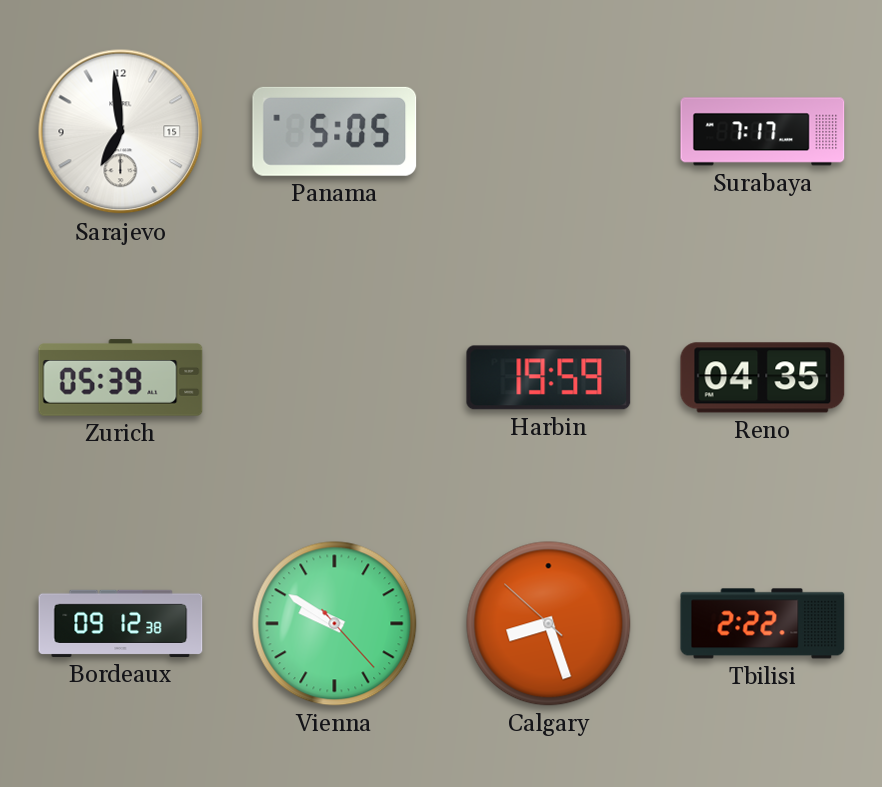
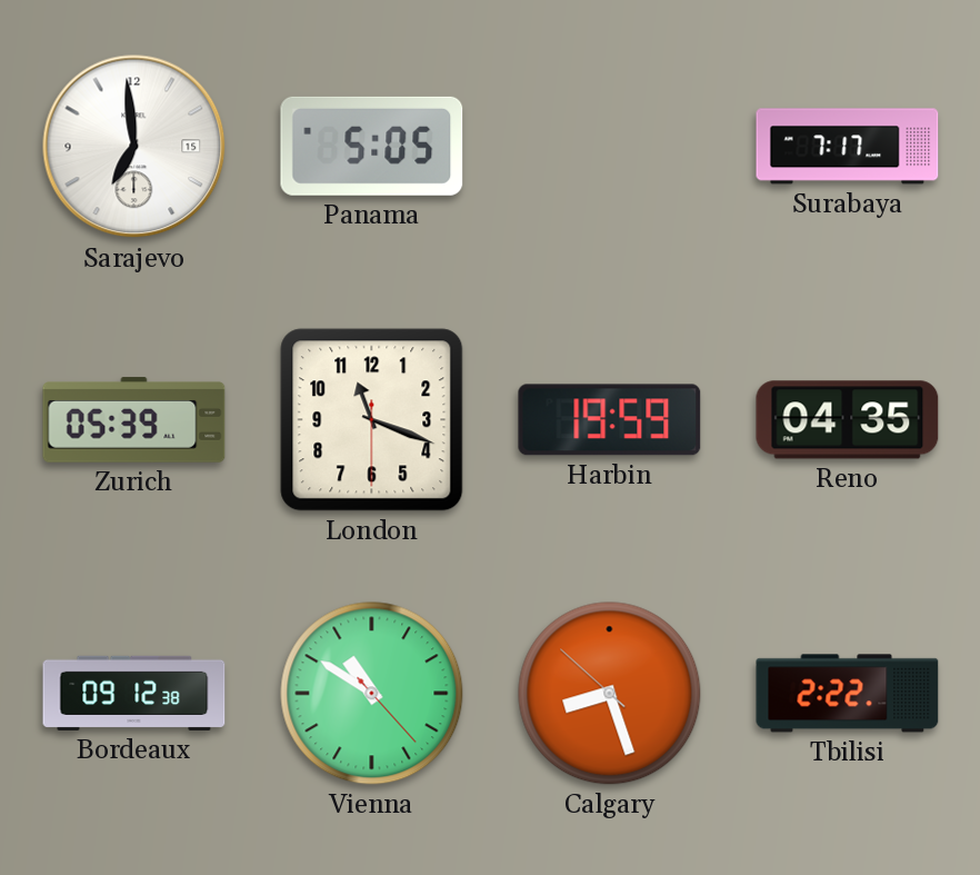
London: none -> 11:18 (372, 420)
Vienna: 9:50 -> 10:50 (372, 694)
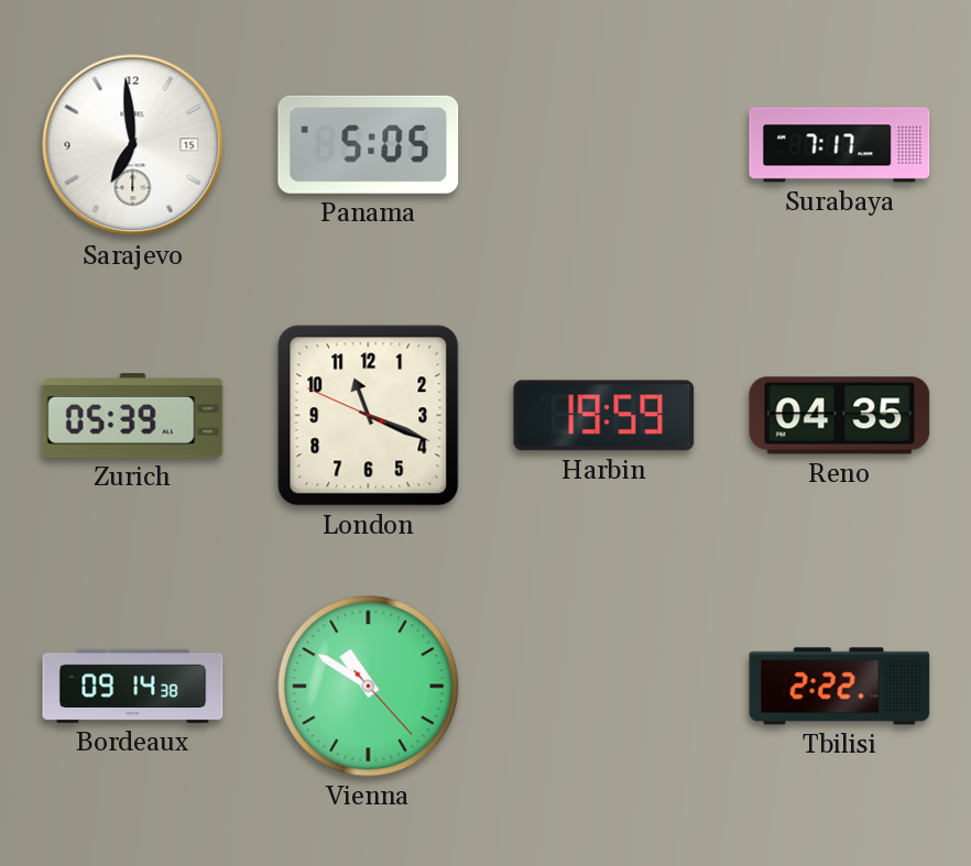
London: 11:18:30 -> 11:18:49 (369, 416)
Bordeaux: 09:12 -> 09:14 (133, 686)
Calgary: 8:26 -> none (610, 694)
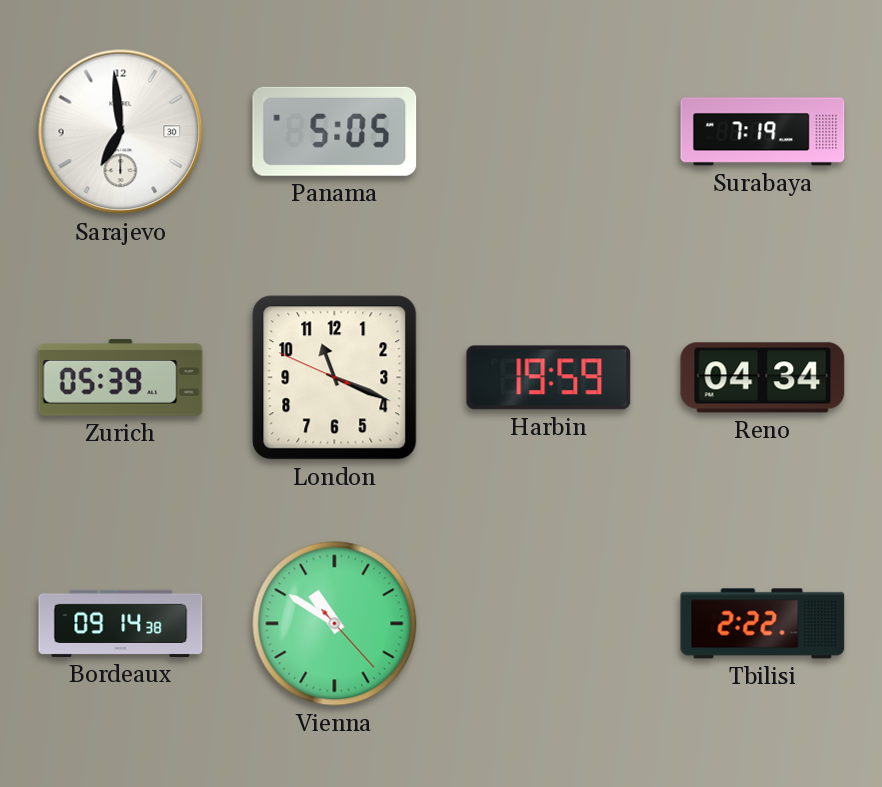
Sarajevo date: 15 -> 30 (121, 132)
Surabaya: 7:17 -> 7:19 (763, 132)
Reno: 04:35 -> 04:34 (763, 378)
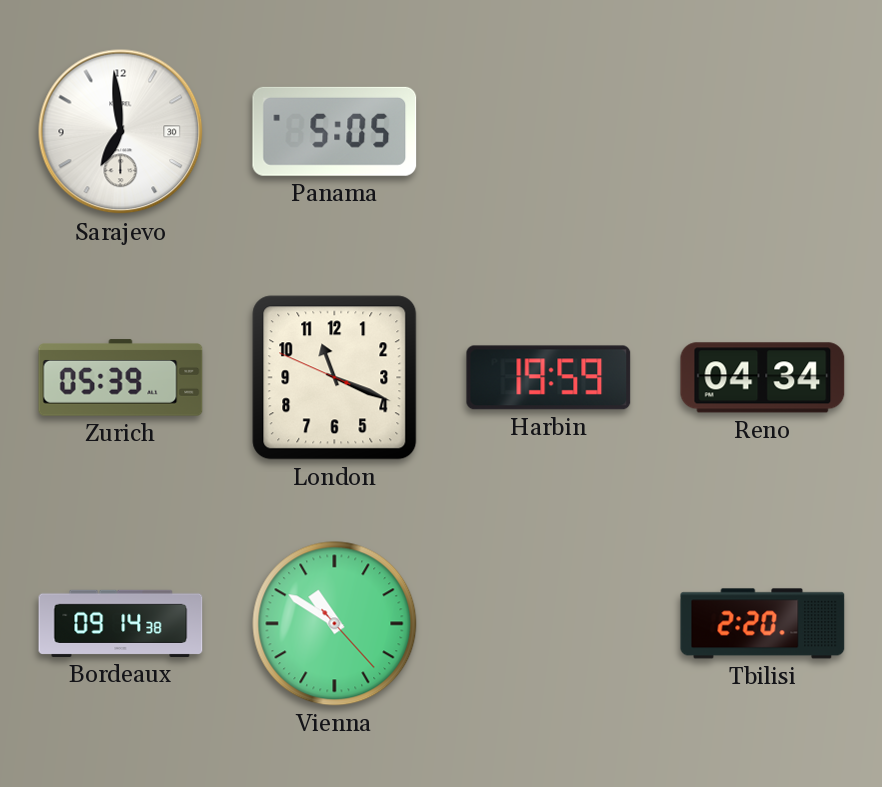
Surabaya: 7:19 -> none (763, 132)
Tbilisi: 2:22 -> 2:20 (763, 624)
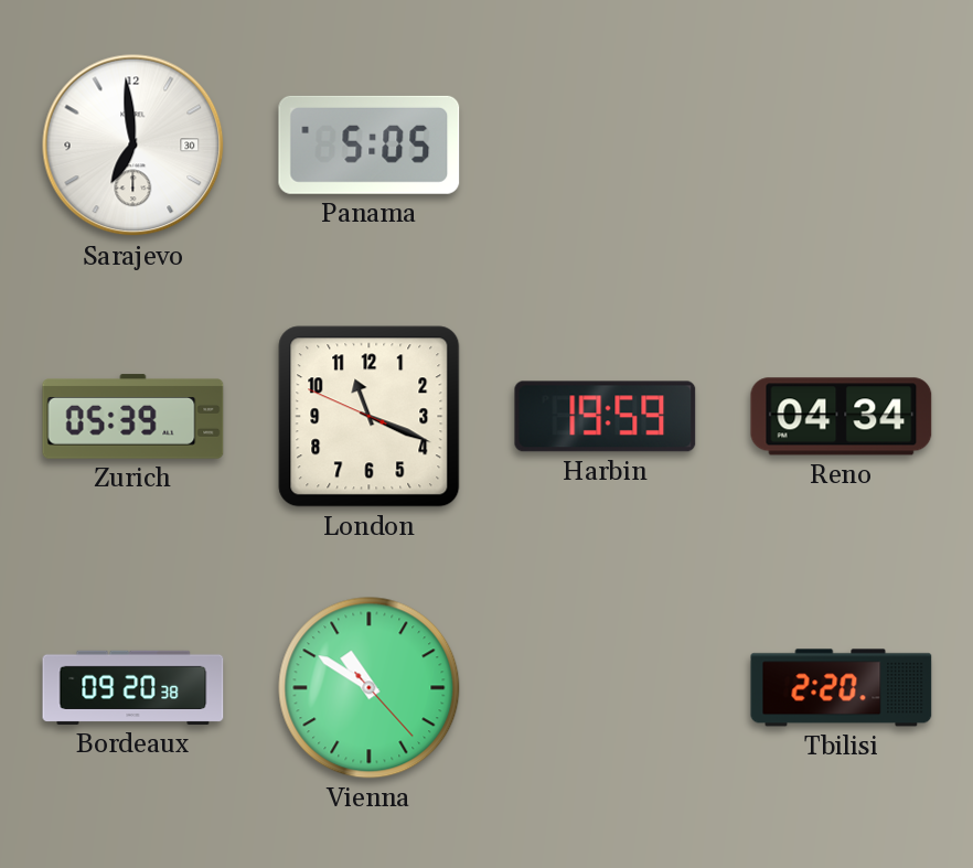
Bordeaux: 09:14 -> 09:20 (133, 687)
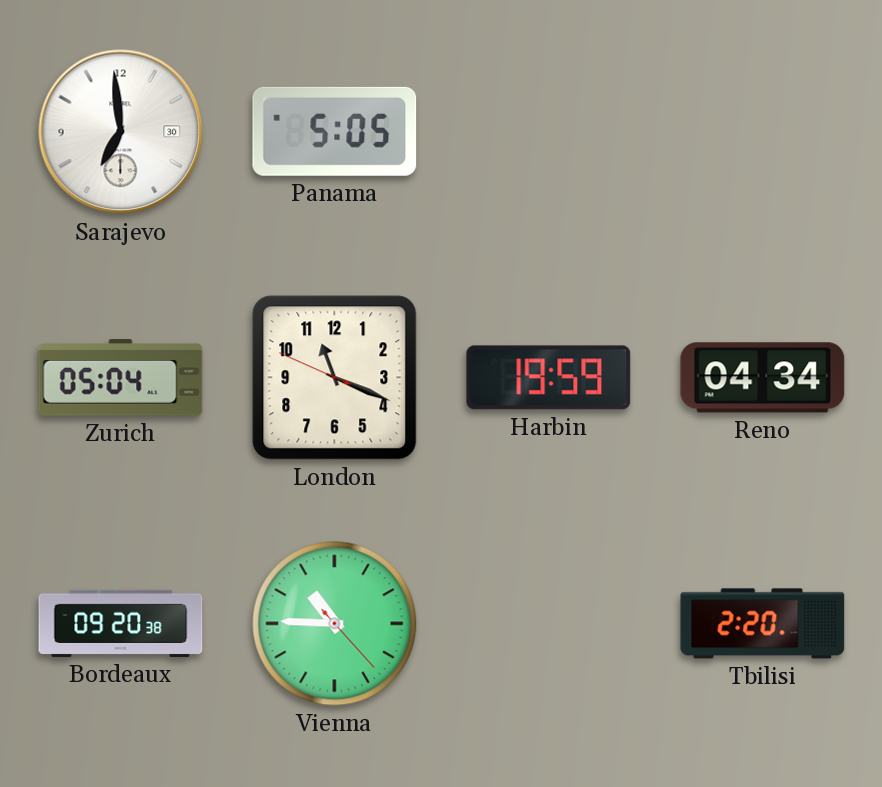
Zurich: 05:39 -> 05:04 (121, 378)
Vienna: 10:50 -> 10:45 (335, 624)
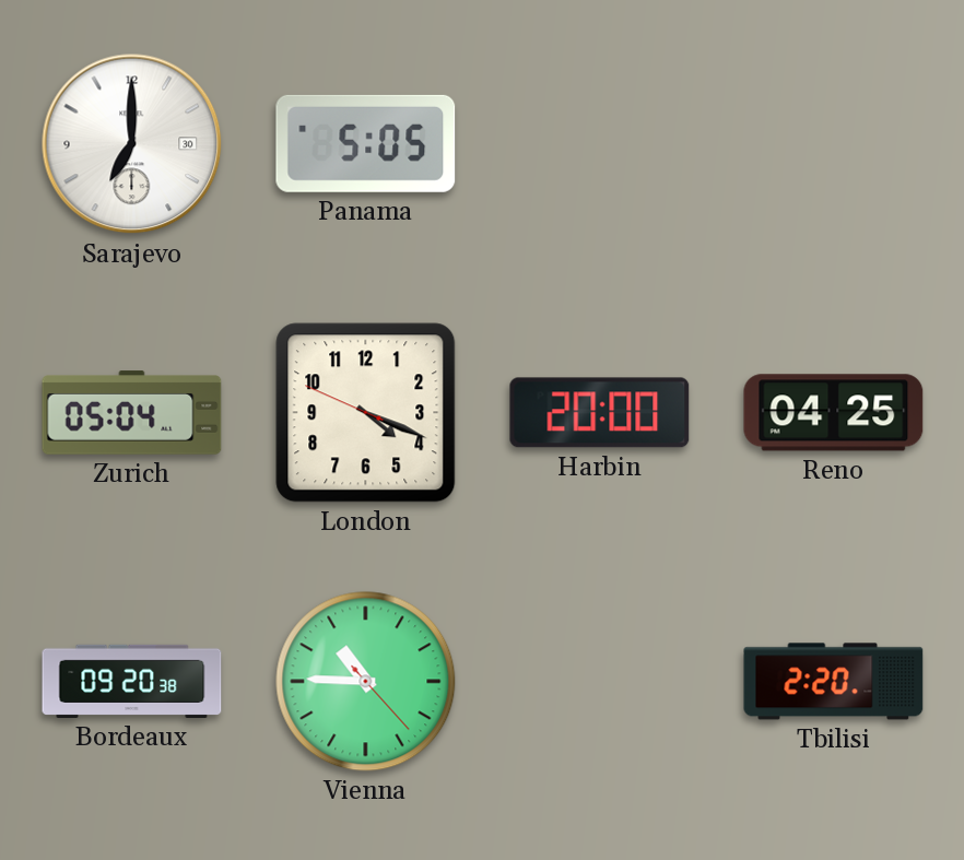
Sarajevo: 6:59 -> 7:00 (132, 144)
London: 11:18 -> 4:18 (366, 413)
Harbin: 19:59 -> 20:00 (600, 413)
Reno: 04:34 -> 04:25 (834, 413)
